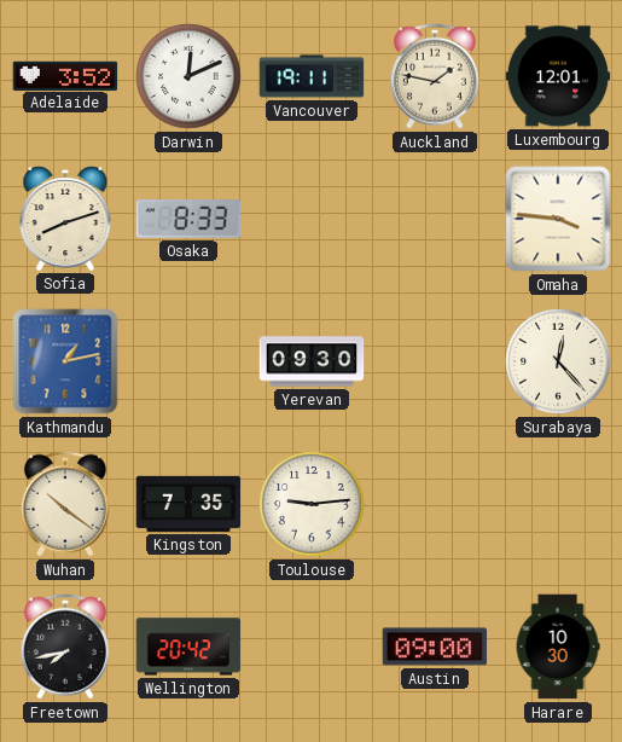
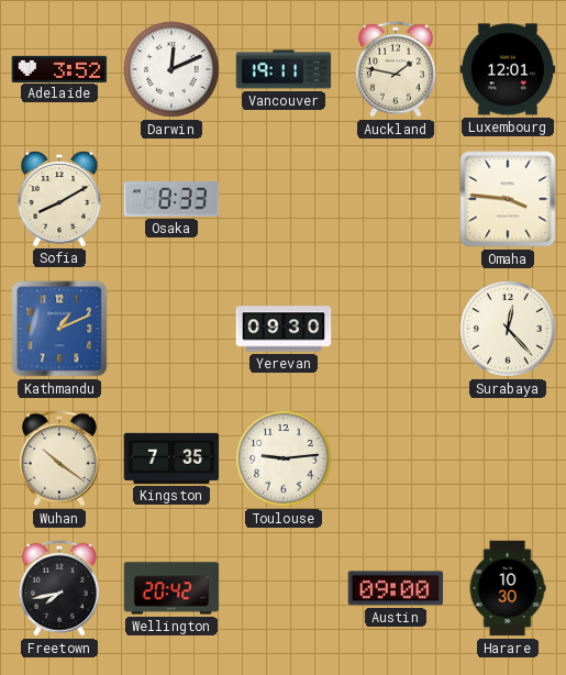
Sofia: 8:12 -> 8:10 (59, 198)
Kathmandu: 1:13 -> 1:11 (59, 329)
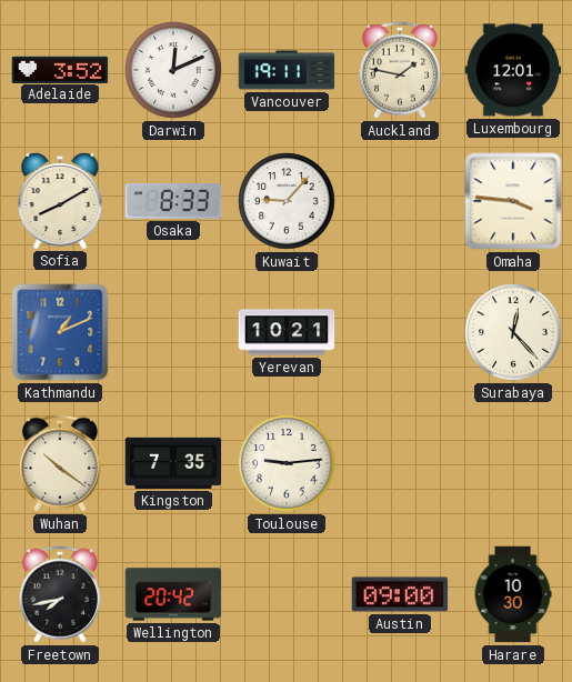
Kuwait: none -> 9:07 (287, 201)
Yerevan: 09:30 -> 10:21 (287, 332)
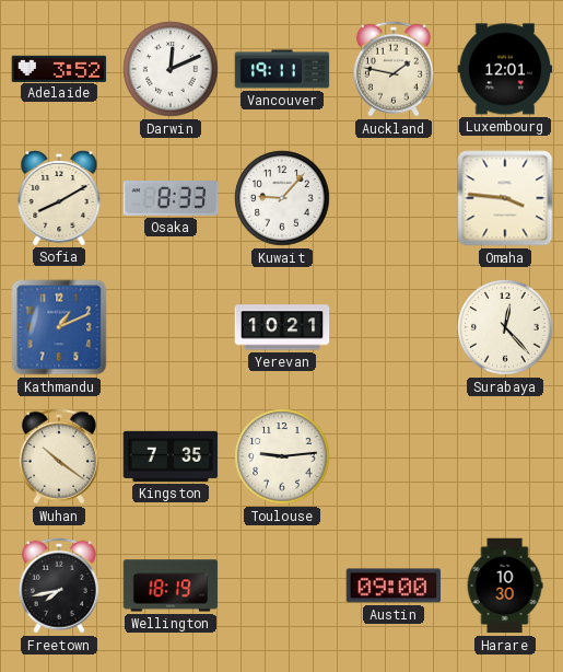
Wellington: 20:42 -> 18:19 (171, 586)
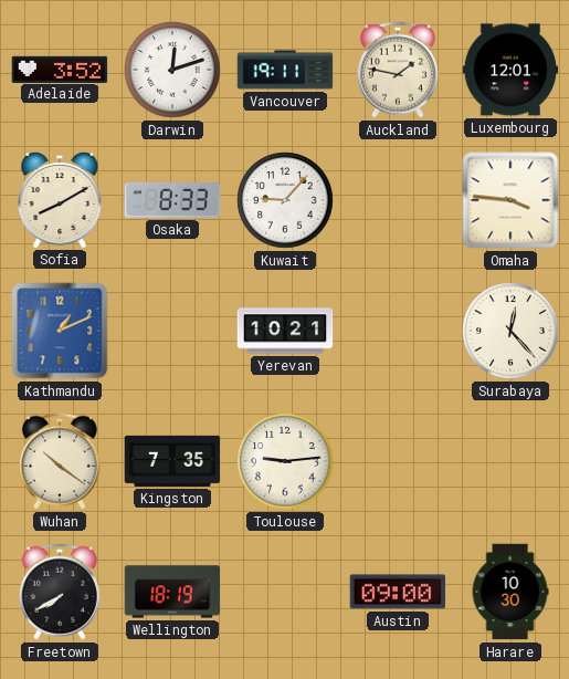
Darwin: 12:11 -> 12:12 (172, 70)
Freetown: 7:43 -> 7:40 (60, 592)
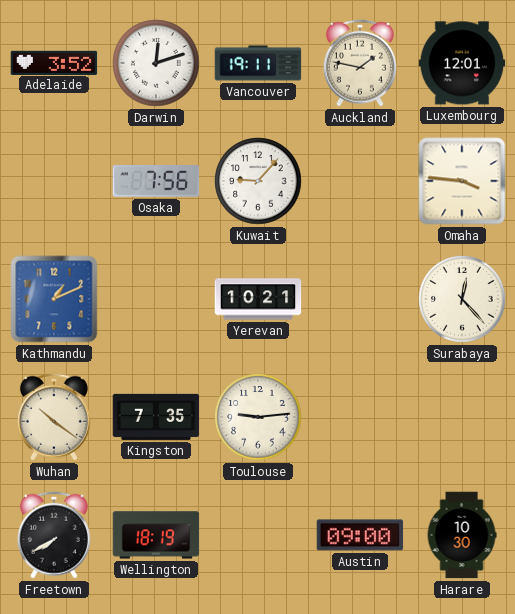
Sofia: 8:10 -> none (60, 199)
Osaka: 8:33 -> 7:56 (156, 181)
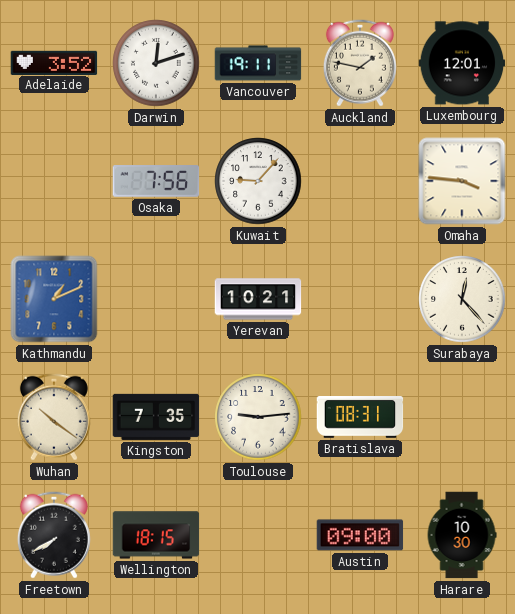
Bratislava: none -> 08:31 (360, 418)
Wellington: 18:19 -> 18:15 (156, 535)
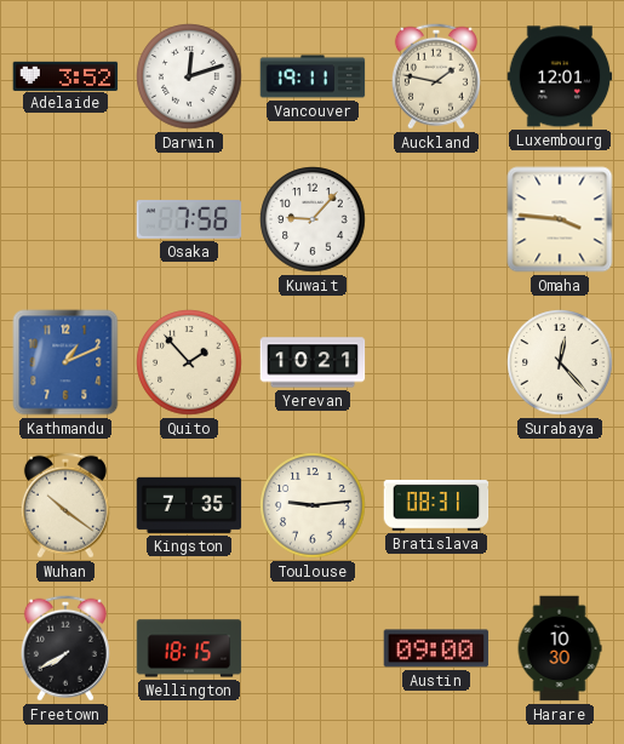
Quito: none -> 1:53 (189, 362)
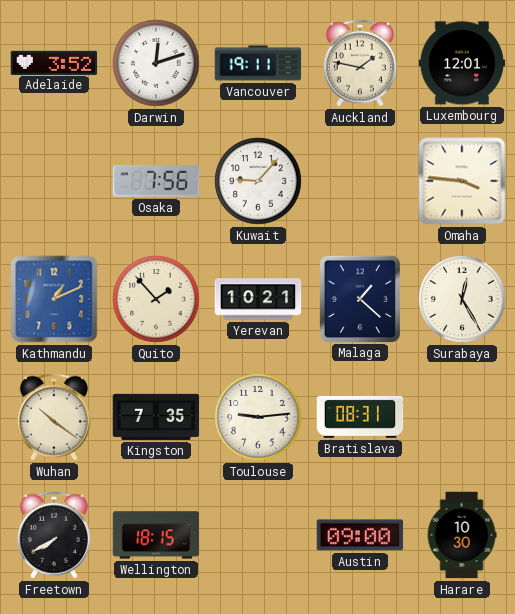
Malaga: none -> 1:22 (359, 298)
Surabaya: 12:23 -> 12:25 (462, 299)
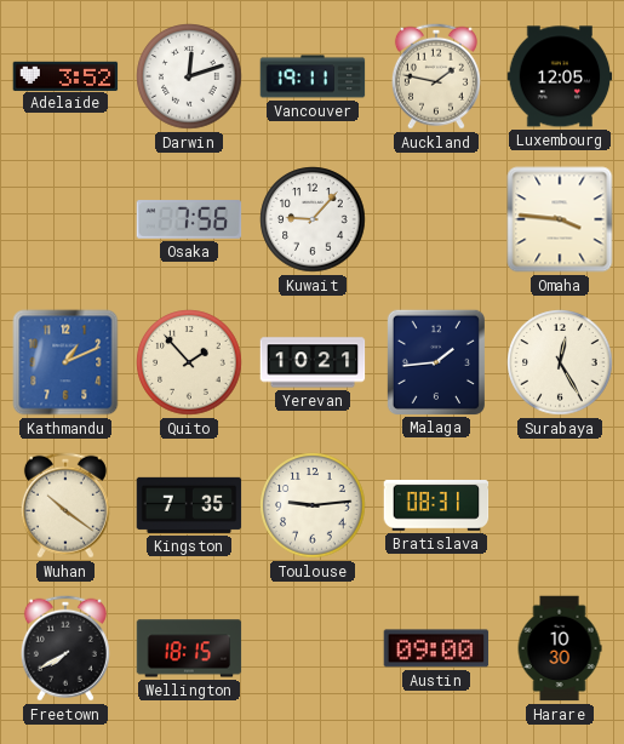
Luxembourg: 12:01 -> 12:05 (560, 76)
Malaga: 1:22 -> 1:44 (435, 361)
